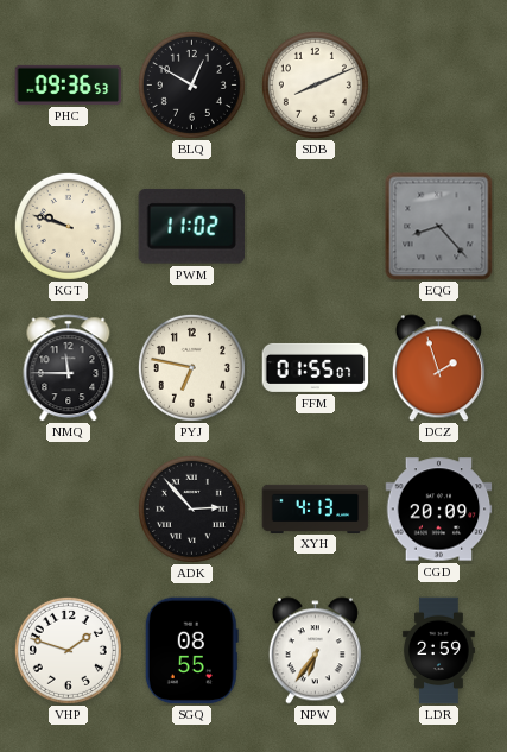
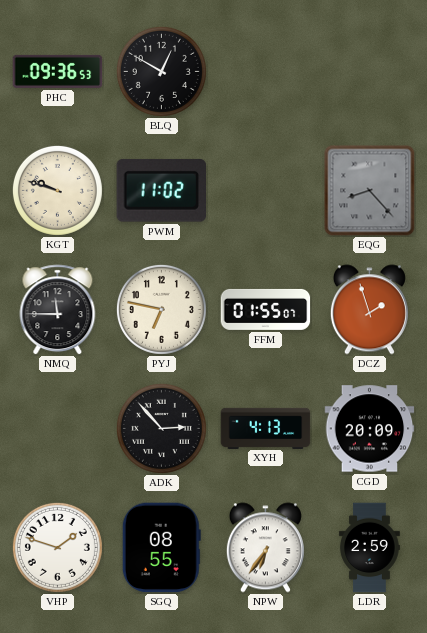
SDB: 8:11 -> none (315, 84)
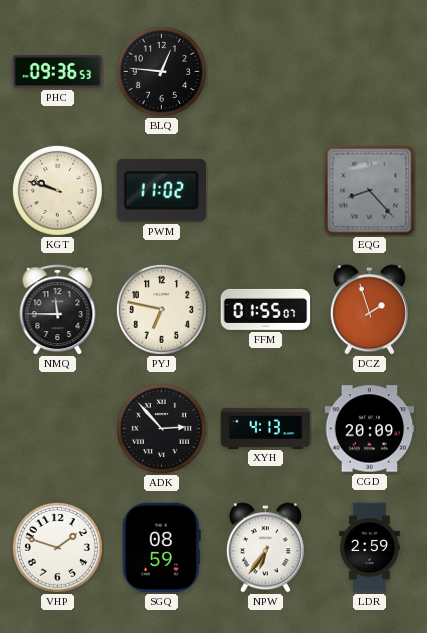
BLQ: 12:50 -> 12:46 (161, 71)
SGQ: 08:55 -> 08:59 (161, 548)
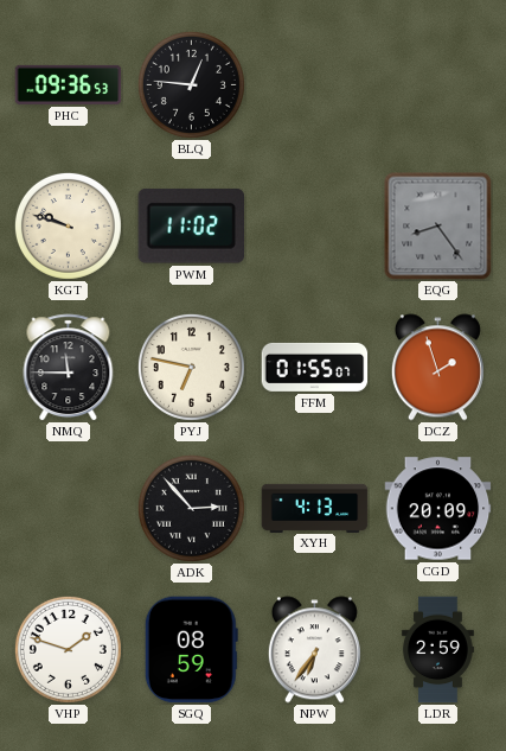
EQG: 8:23 -> 8:24 (438, 227)
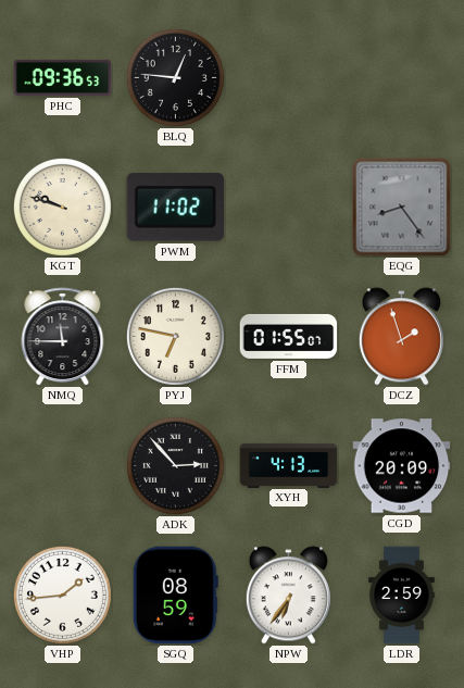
VHP: 1:48 -> 1:44 (62, 595)
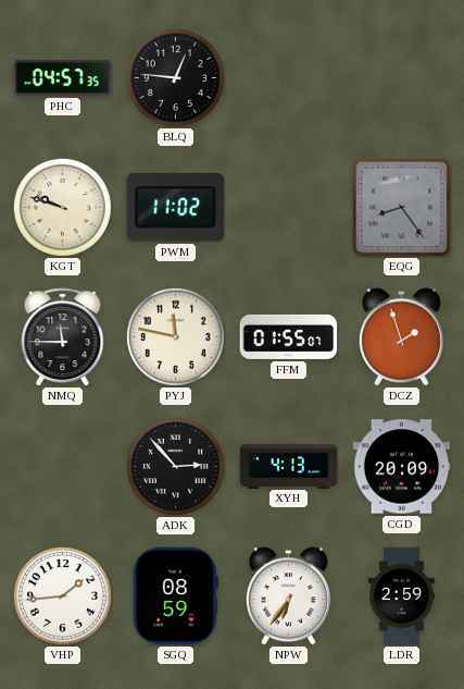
PHC: 09:36 -> 04:57 (63, 77)
PYJ: 6:47 -> 11:47 (175, 336)
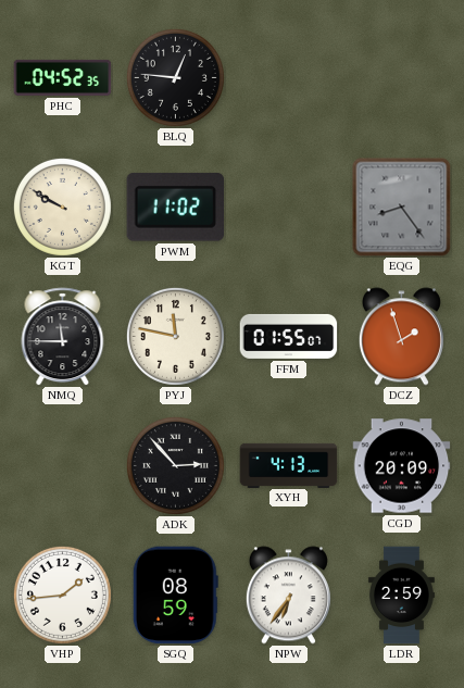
PHC: 04:57 -> 04:52 (63, 77)
KGT: 9:48 -> 9:50 (62, 207)
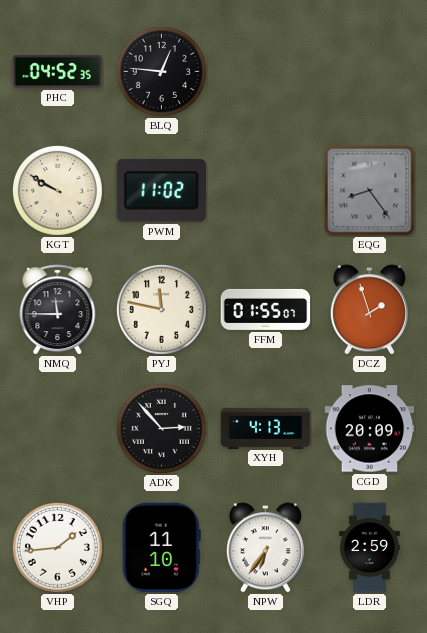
SGQ: 08:59 -> 11:10 (161, 548)
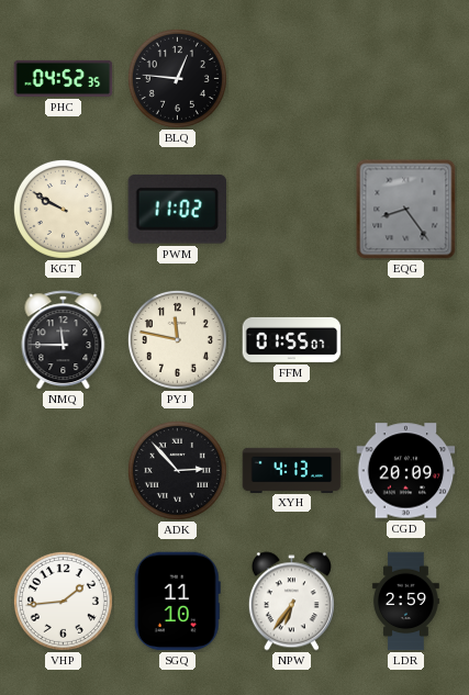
DCZ: 1:57 -> none (369, 310)
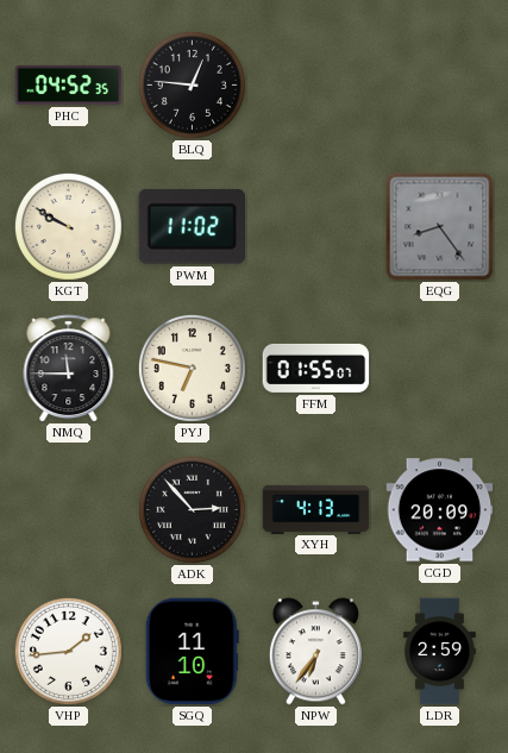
PYJ: 11:47 -> 6:47 (192, 368)
